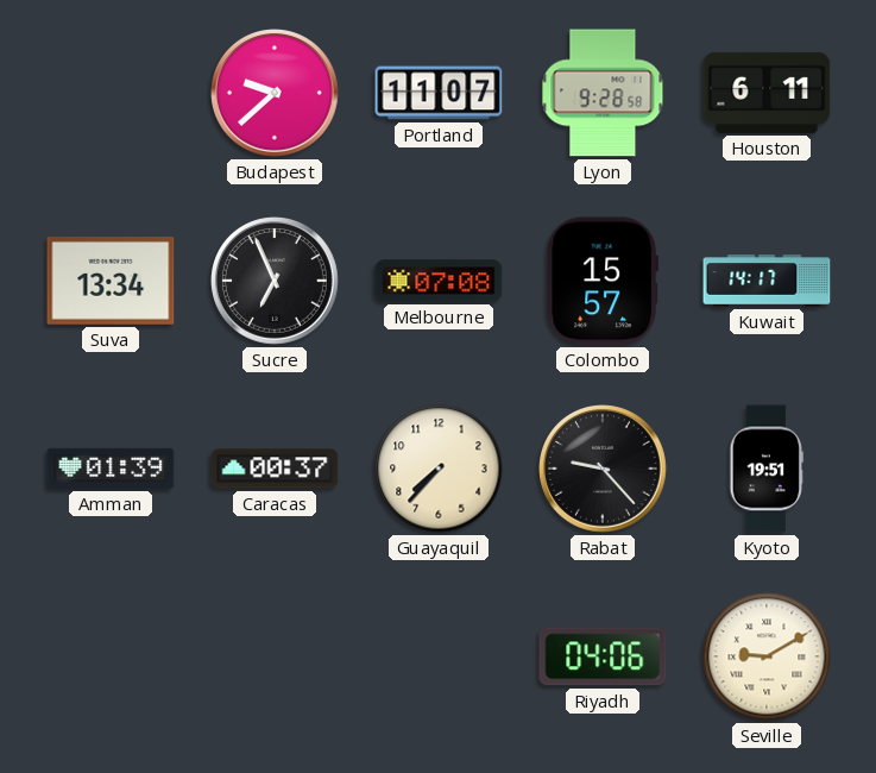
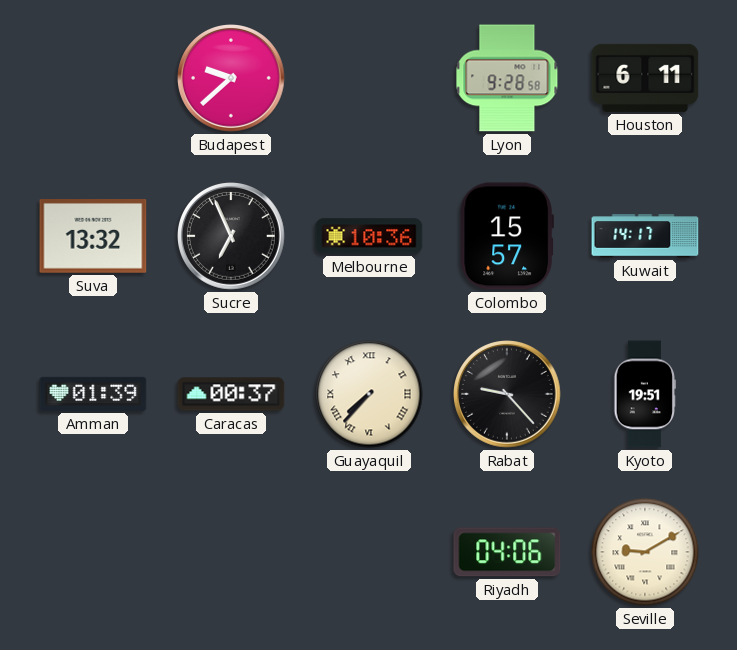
Portland: 11:07 -> none (439, 93)
Suva: 13:34 -> 13:32 (93, 237)
Melbourne: 07:08 -> 10:36 (369, 236)
Guayaquil numerals: Arabic -> Roman (369, 394)
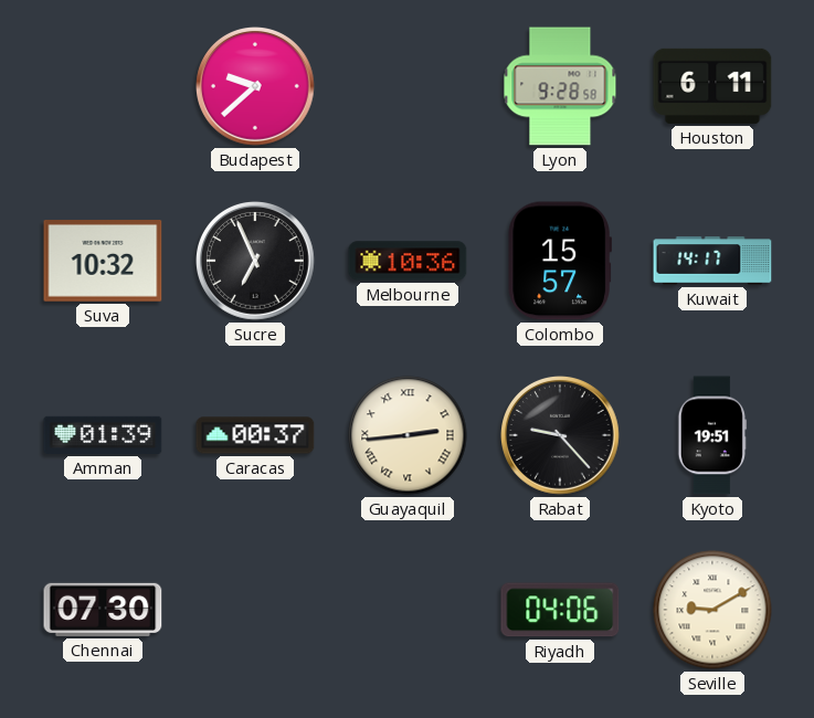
Suva: 13:32 -> 10:32 (103, 262)
Guayaquil: 7:37 -> 2:44 (408, 435)
Chennai: none -> 07:30 (103, 610)
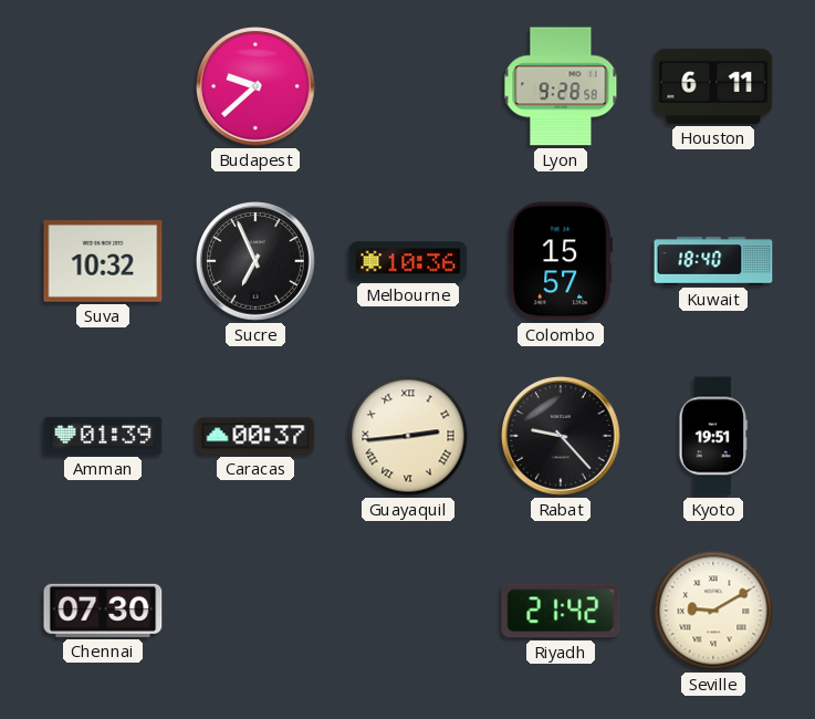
Kuwait: 14:17 -> 18:40 (713, 261)
Riyadh: 04:06 -> 21:42 (561, 611)
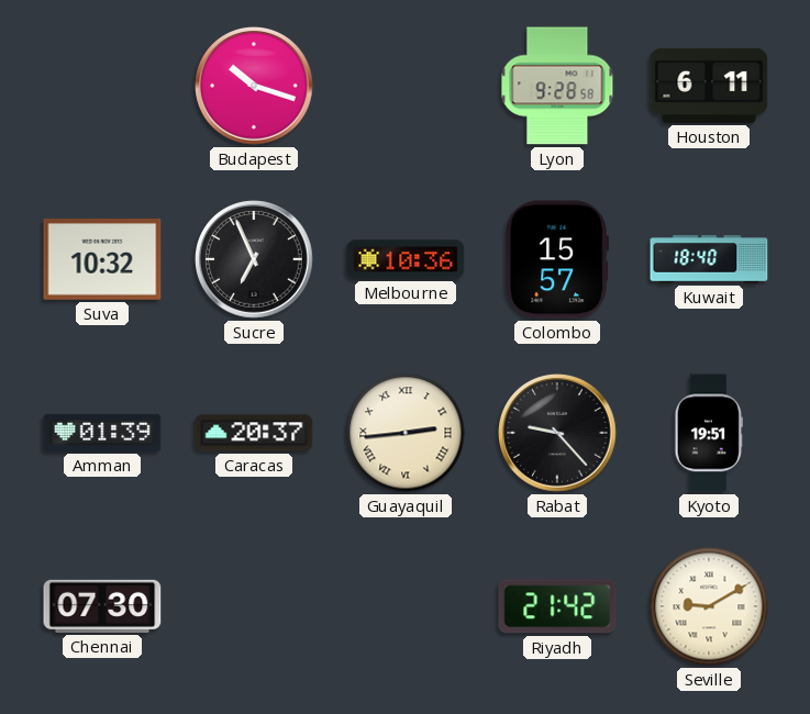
Budapest: 9:38 -> 10:18 (255, 87)
Caracas: 00:37 -> 20:37 (254, 433)
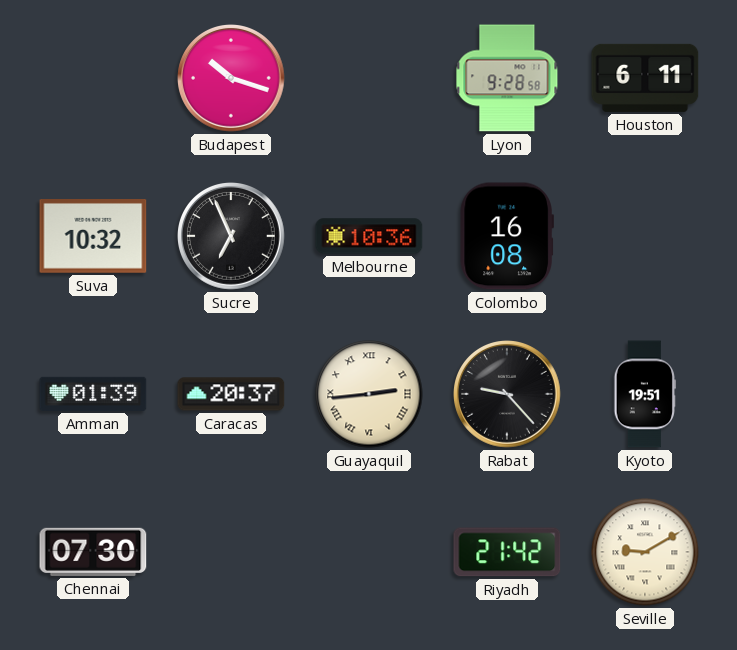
Colombo: 15:57 -> 16:08 (507, 236)
Kuwait: 18:40 -> none (709, 259)
